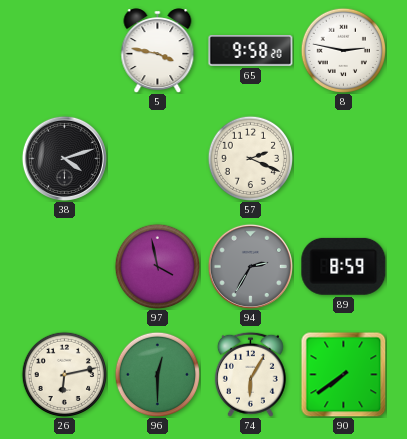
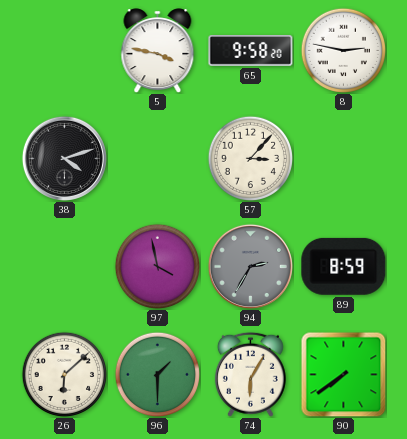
57: 2:19 -> 3:07 (250, 158)
26: 6:13 -> 6:08 (64, 374)
96: 12:30 -> 1:30 (157, 374)
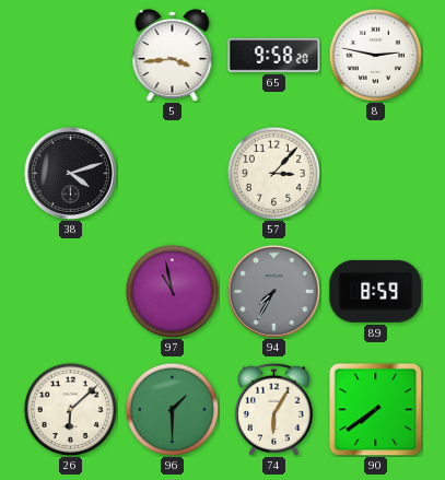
5: 3:47 -> 3:44 (173, 56)
97: 3:58 -> 10:58 (172, 291)
94: 2:35 -> 7:35 (273, 291)
